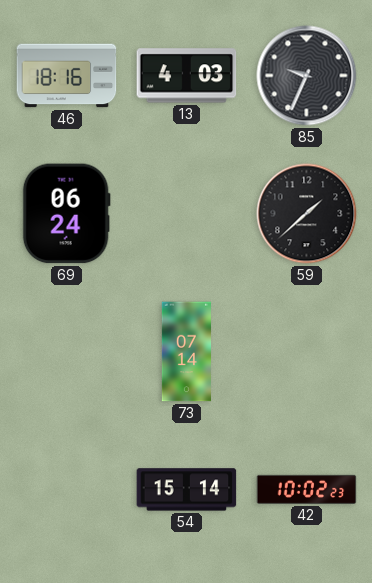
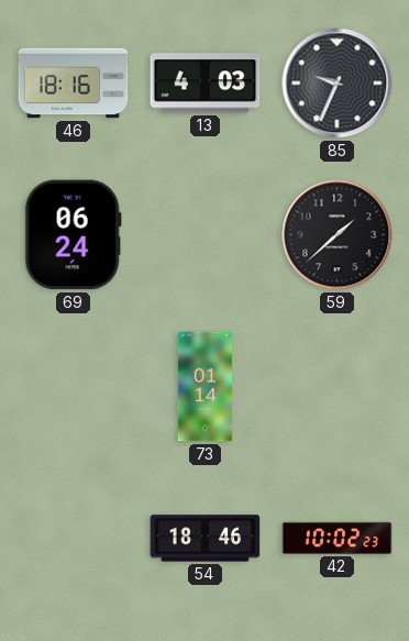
73: 07:14 -> 01:14 (204, 387)
54: 15:14 -> 18:46 (206, 539)
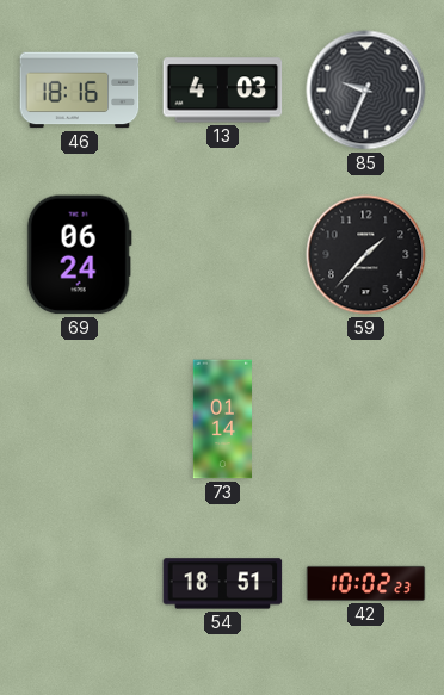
59: 1:38 -> 1:37 (366, 255)
54: 18:46 -> 18:51 (223, 584)
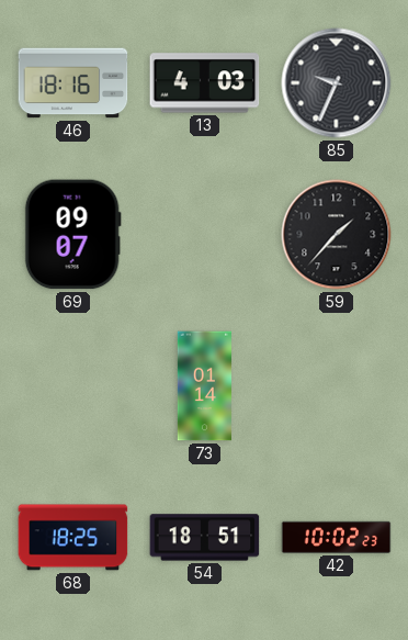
69: 06:24 -> 09:07 (72, 235)
68: none -> 18:25 (73, 538)
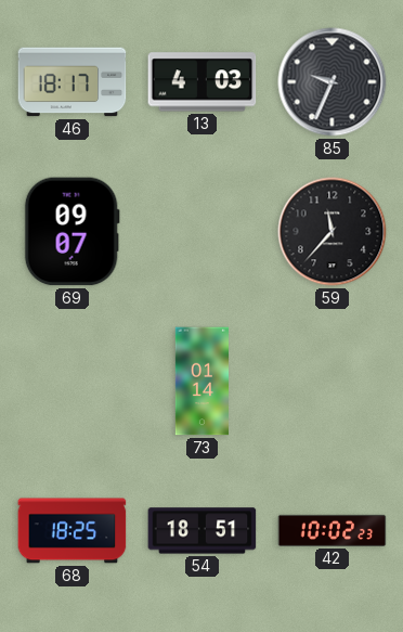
46: 18:16 -> 18:17 (73, 82)
59: 1:37 -> 11:37 (333, 232)
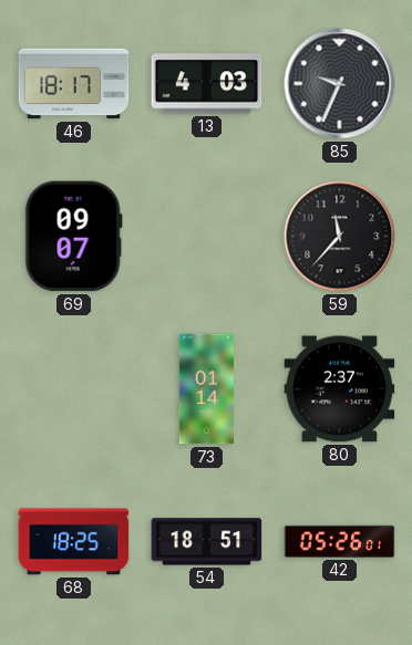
80: none -> 2:37 (340, 389)
42: 10:02 -> 05:26 (340, 541)
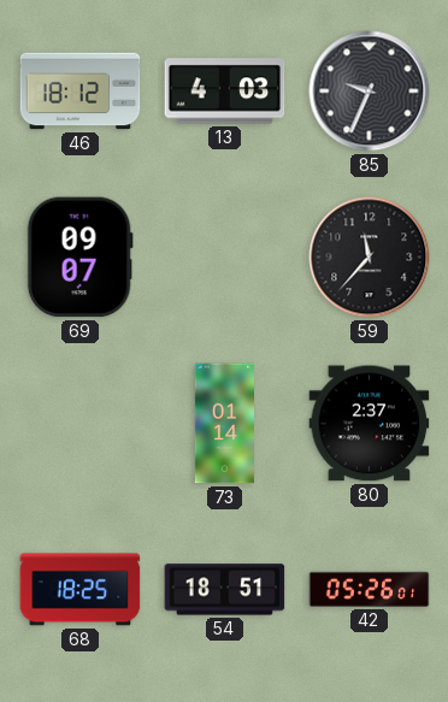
46: 18:17 -> 18:12 (81, 92)
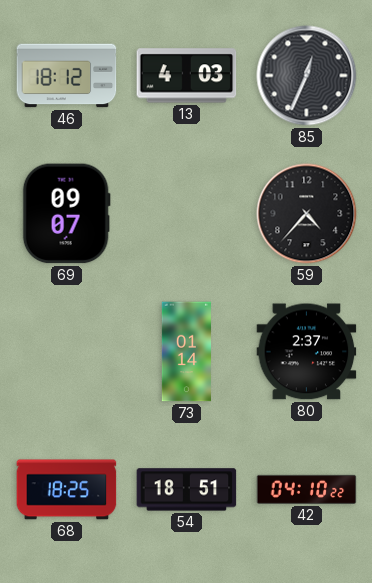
85: 9:34 -> 12:34 (307, 76)
59: 11:37 -> 4:37 (307, 214)
42: 05:26 -> 04:10 (307, 489)
